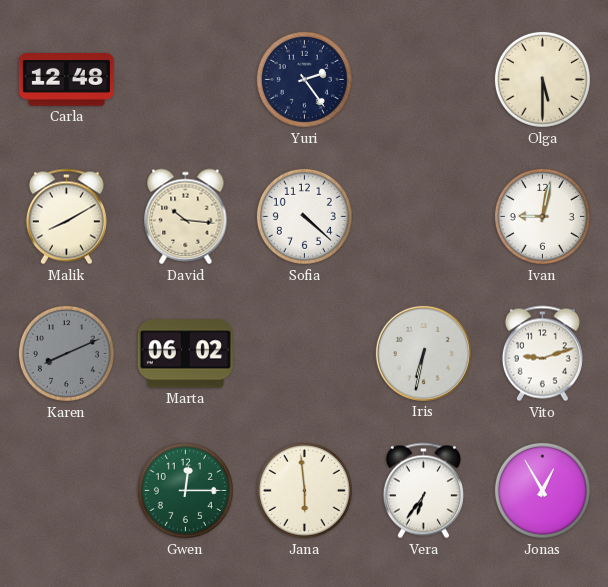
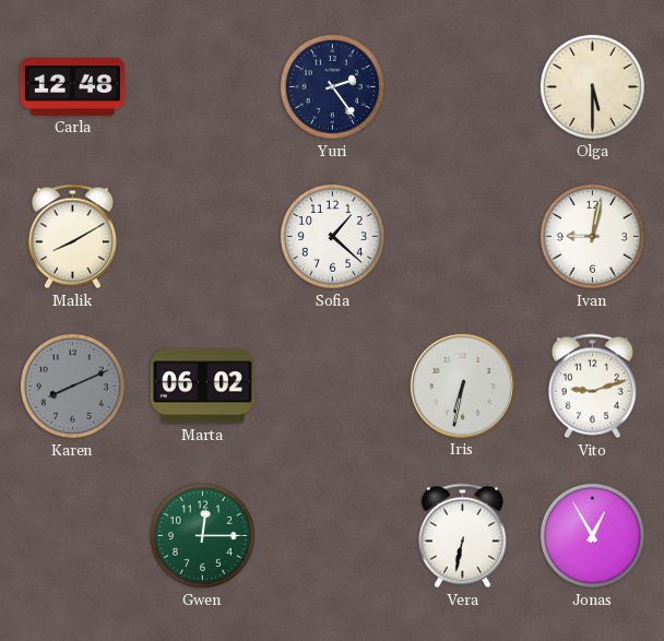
David: 10:16 -> none (186, 217)
Sofia: 4:22 -> 1:22 (332, 236)
Jana: 5:59 -> none (304, 490)
Vera: 6:36 -> 6:32 (462, 536)
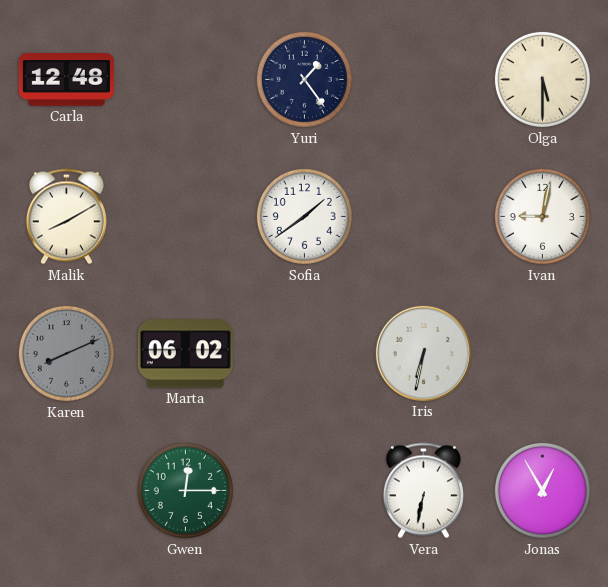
Yuri: 2:24 -> 1:24 (304, 79)
Sofia: 1:22 -> 1:39 (304, 216)
Vito: 9:12 -> none (592, 387)
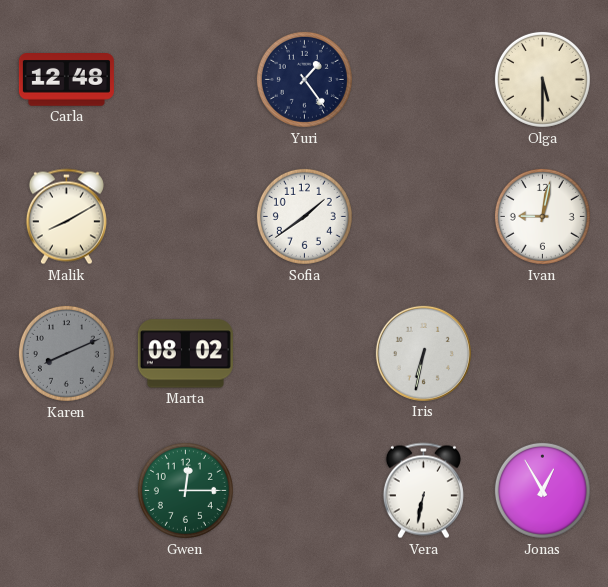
Marta: 06:02 -> 08:02 (185, 354)
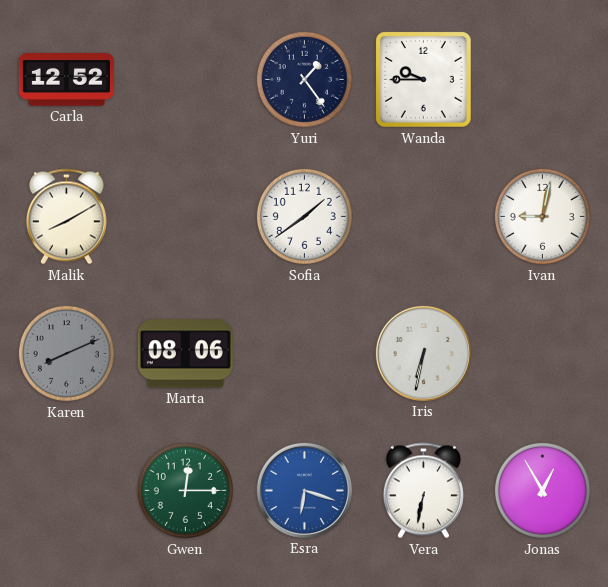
Carla: 12:48 -> 12:52 (66, 80)
Wanda: none -> 9:45 (424, 80)
Olga: 5:30 -> none (542, 79)
Marta: 08:02 -> 08:06 (185, 354)
Esra: none -> 6:18 (304, 490)
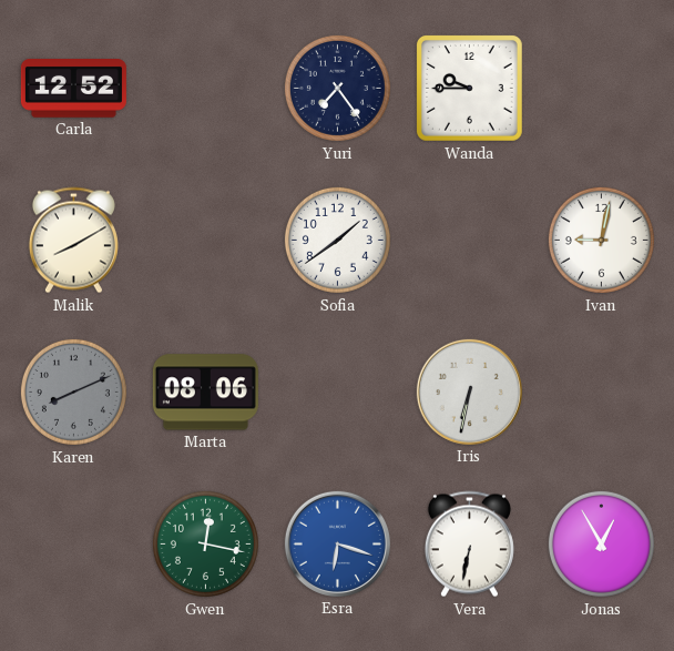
Yuri: 1:24 -> 7:24 (337, 88)
Gwen: 12:15 -> 12:17 (205, 543)
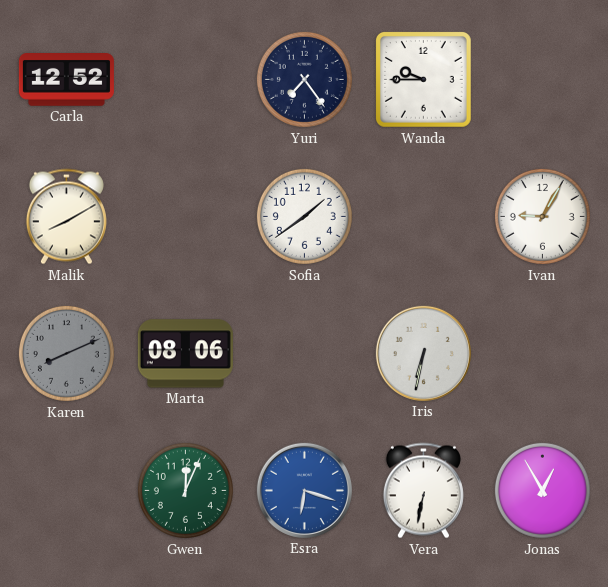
Ivan: 9:02 -> 9:05 (542, 216)
Gwen: 12:17 -> 12:04 (185, 490)
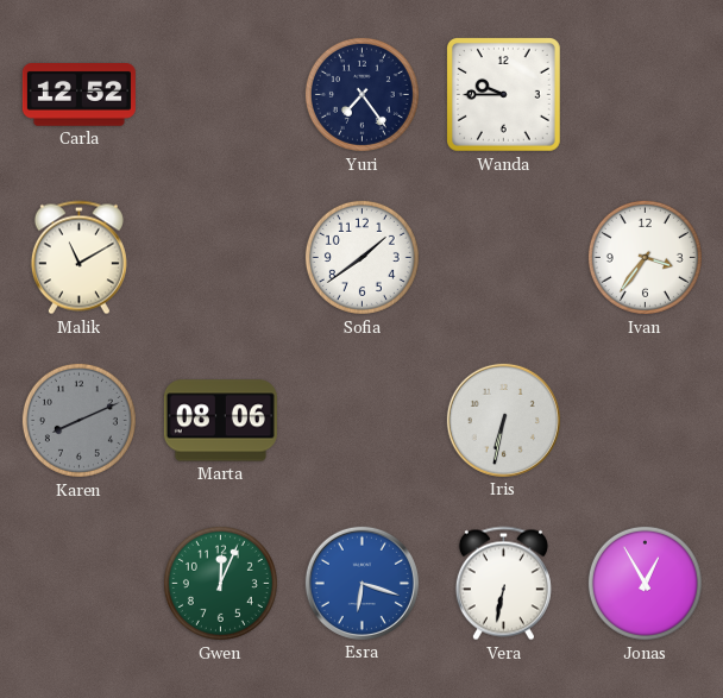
Malik: 8:10 -> 11:10 (78, 258)
Ivan: 9:05 -> 3:36 (645, 257)
